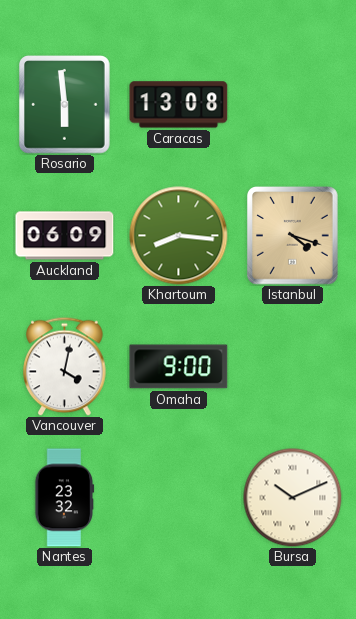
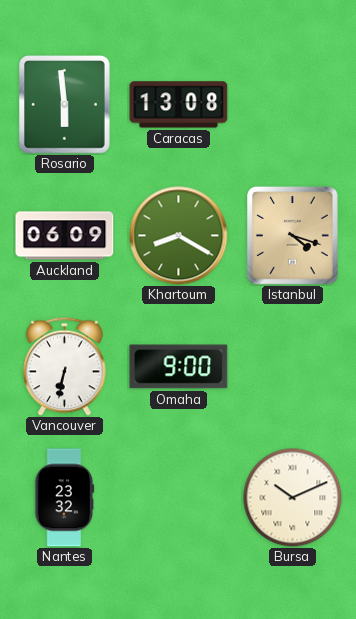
Khartoum: 8:16 -> 8:20 (179, 236)
Vancouver: 4:02 -> 6:32 (65, 366)
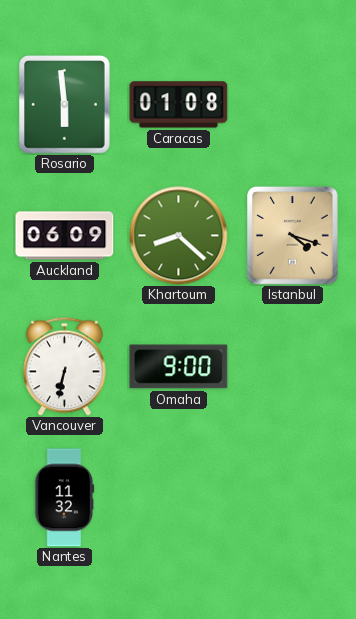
Caracas: 13:08 -> 01:08 (179, 105)
Khartoum: 8:20 -> 8:22 (179, 236)
Nantes: 23:32 -> 11:32 (64, 498)
Bursa: 10:11 -> none (293, 498)
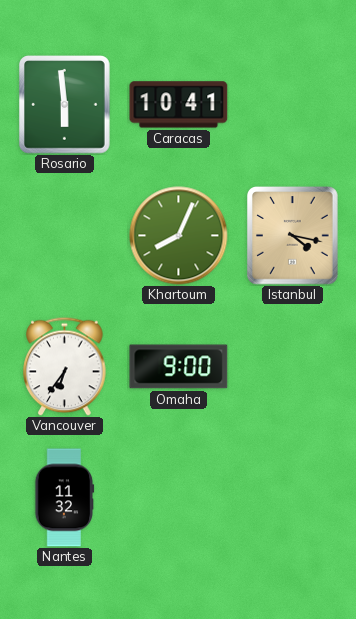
Caracas: 01:08 -> 10:41 (179, 105)
Auckland: 06:09 -> none (65, 236)
Khartoum: 8:22 -> 8:04 (179, 236)
Istanbul: 4:18 -> 4:17 (293, 236)
Vancouver: 6:32 -> 6:36 (65, 366)
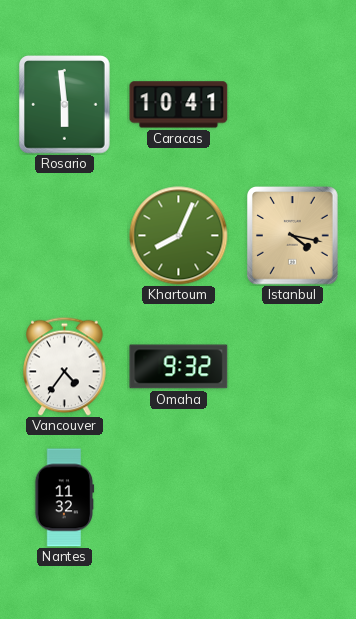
Vancouver: 6:36 -> 4:36 (65, 366)
Omaha: 9:00 -> 9:32 (179, 367)
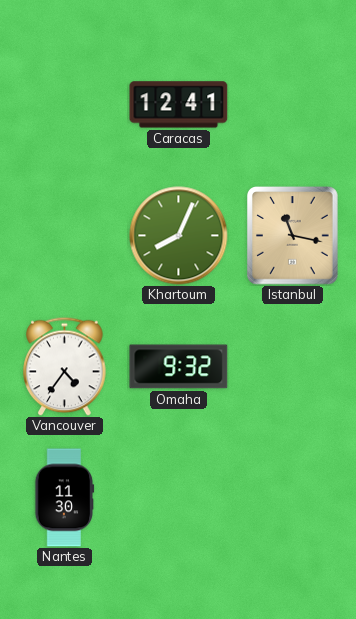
Rosario: 5:59 -> none (65, 105)
Caracas: 10:41 -> 12:41 (179, 105)
Istanbul: 4:17 -> 11:17 (293, 236)
Nantes: 11:32 -> 11:30 (64, 498)
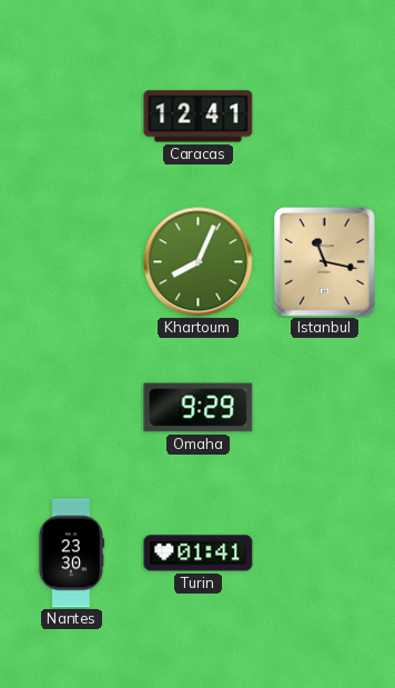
Vancouver: 4:36 -> none (65, 366)
Omaha: 9:32 -> 9:29 (199, 408)
Nantes: 11:30 -> 23:30 (71, 554)
Turin: none -> 01:41 (199, 554)
